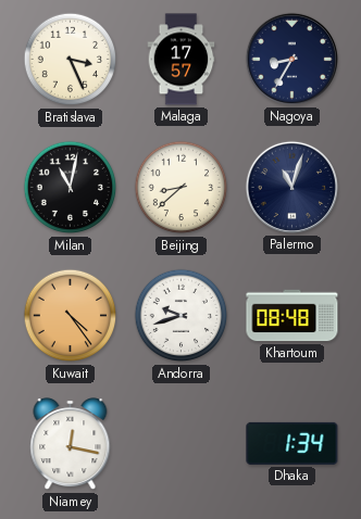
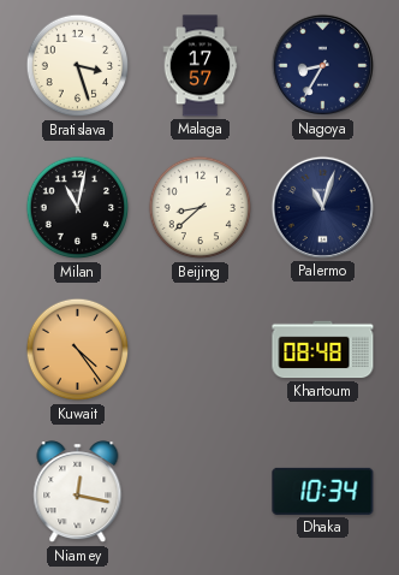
Bratislava: 3:26 -> 3:27 (78, 66)
Andorra: 9:42 -> none (182, 316)
Dhaka: 1:34 -> 10:34 (323, 491)
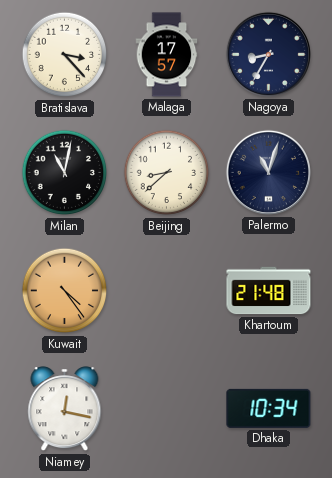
Bratislava: 3:27 -> 3:23 (65, 55)
Khartoum: 08:48 -> 21:48 (269, 291)
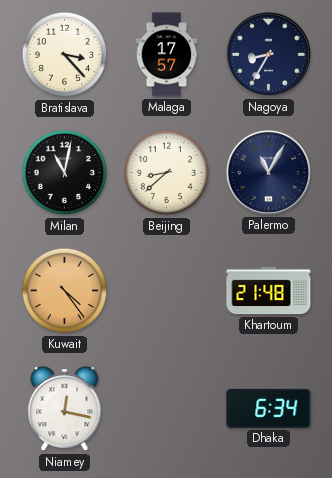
Palermo: 11:03 -> 11:05 (268, 172)
Dhaka: 10:34 -> 6:34 (269, 408)
